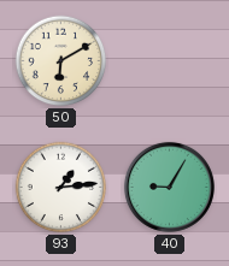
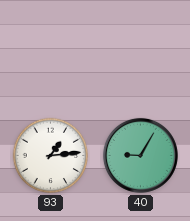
50: 6:10 -> none (61, 61)
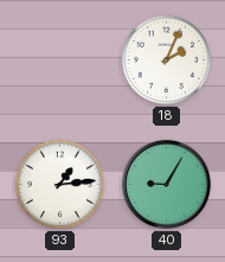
18: none -> 2:04 (167, 60)
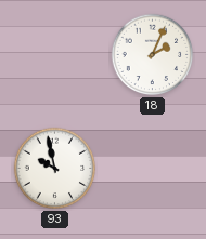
93: 1:14 -> 9:58 (55, 169)
40: 9:05 -> none (166, 184)
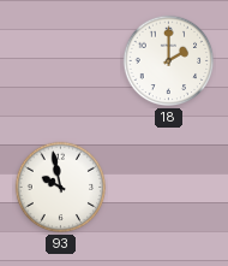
18: 2:04 -> 2:00 (169, 61)
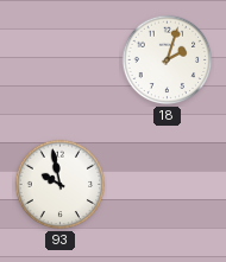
18: 2:00 -> 2:03 (168, 60)
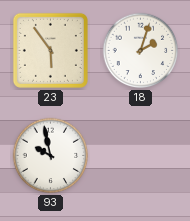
23: none -> 5:54 (50, 50)
